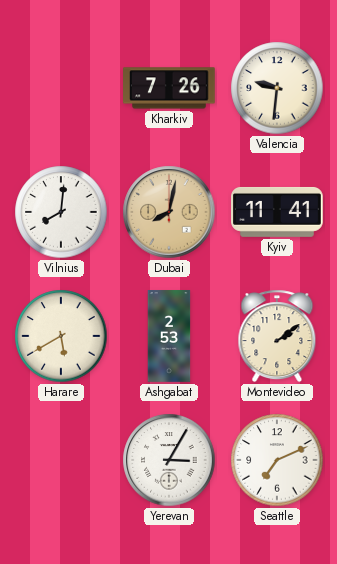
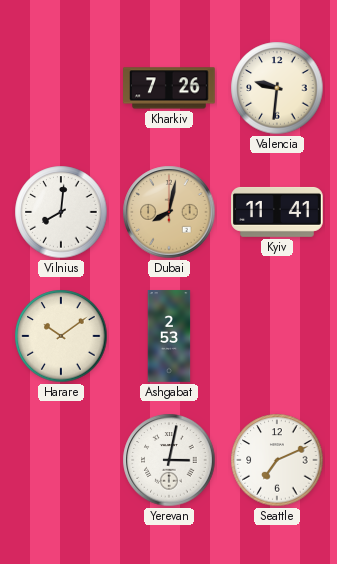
Harare: 5:40 -> 10:09 (61, 336)
Montevideo: 2:09 -> none (277, 336)
Yerevan: 3:05 -> 3:02 (169, 460)
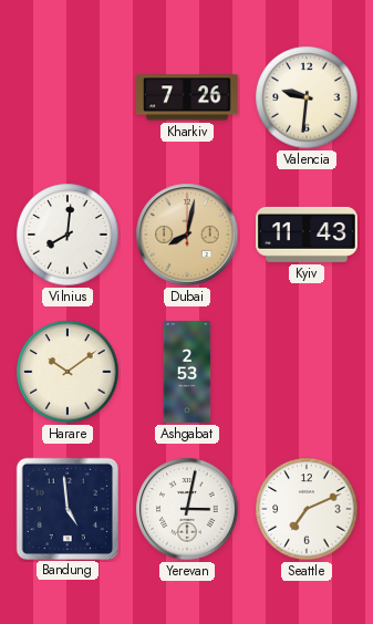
Kyiv: 11:41 -> 11:43 (307, 235)
Bandung: none -> 4:59 (66, 508)
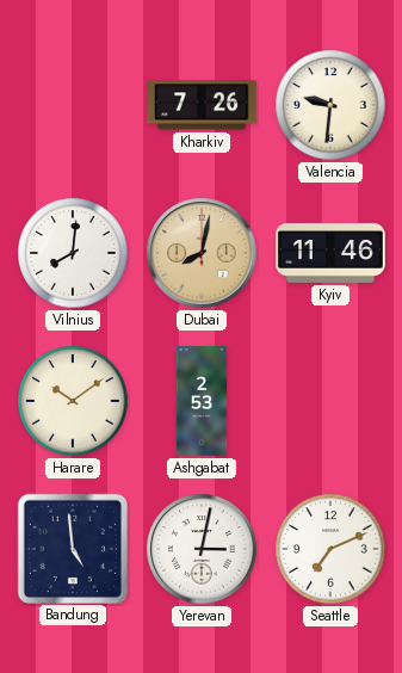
Kyiv: 11:43 -> 11:46 (330, 253)
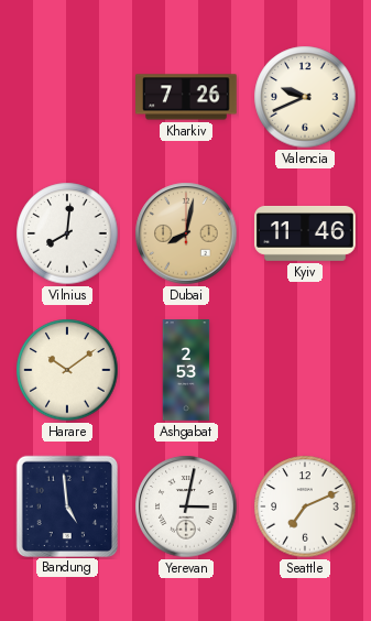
Valencia: 9:31 -> 9:41 (305, 97)
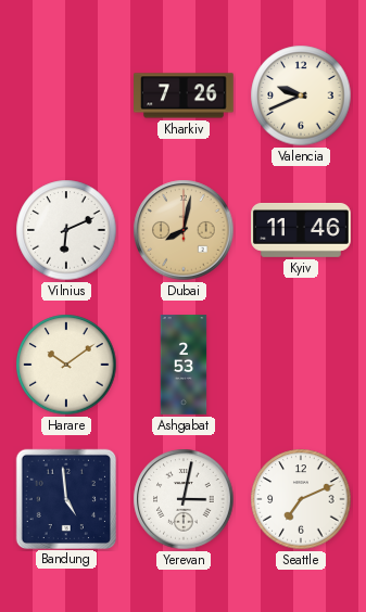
Vilnius: 8:01 -> 6:11 (66, 230)
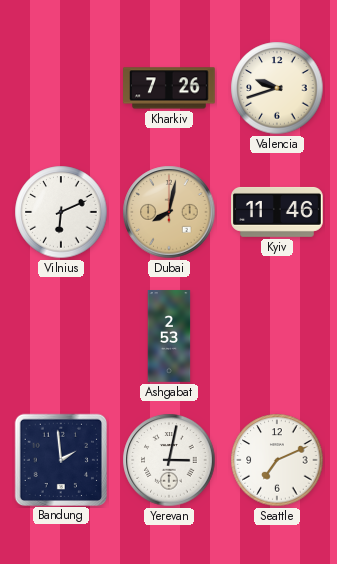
Valencia: 9:41 -> 9:42 (277, 88)
Harare: 10:09 -> none (66, 365)
Bandung: 4:59 -> 1:59 (60, 459)
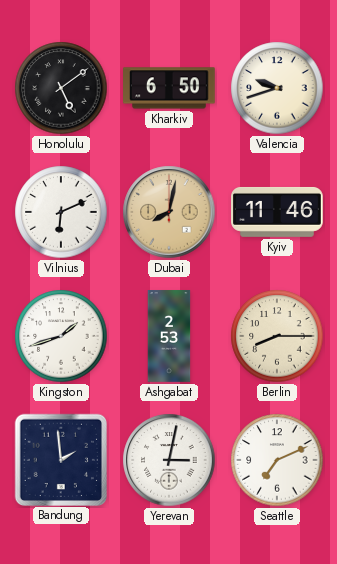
Honolulu: none -> 5:09 (61, 88)
Kharkiv: 7:26 -> 6:50 (170, 88)
Kingston: none -> 1:42 (61, 336)
Berlin: none -> 8:15 (277, 336)
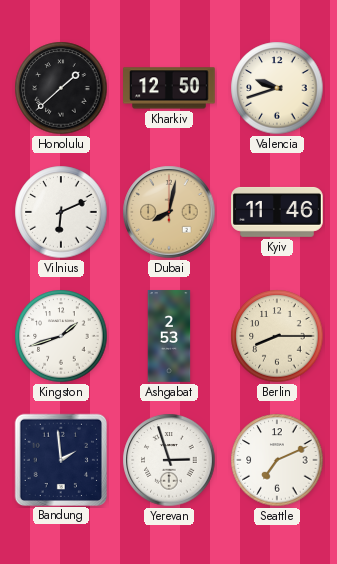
Honolulu: 5:09 -> 1:38 (61, 88)
Kharkiv: 6:50 -> 12:50 (170, 88)
Yerevan: 3:02 -> 2:57 (169, 460)
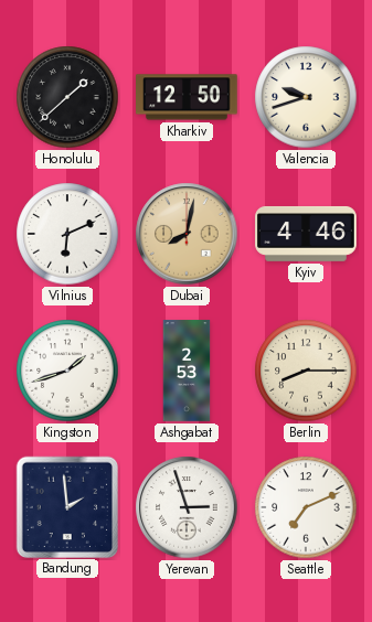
Kyiv: 11:46 -> 4:46 (306, 234)
